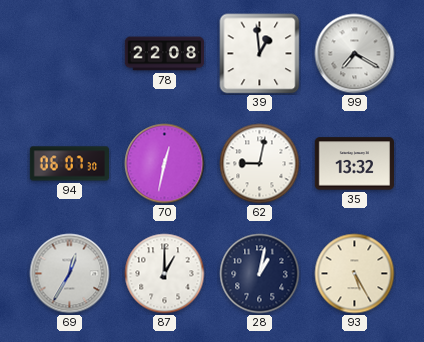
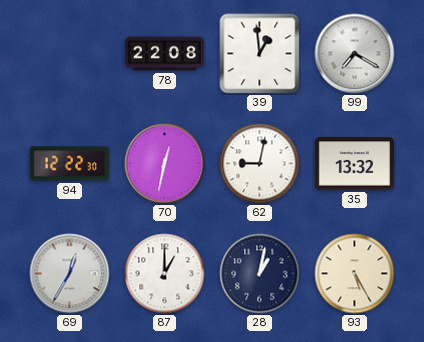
94: 06:07 -> 12:22 (70, 164)
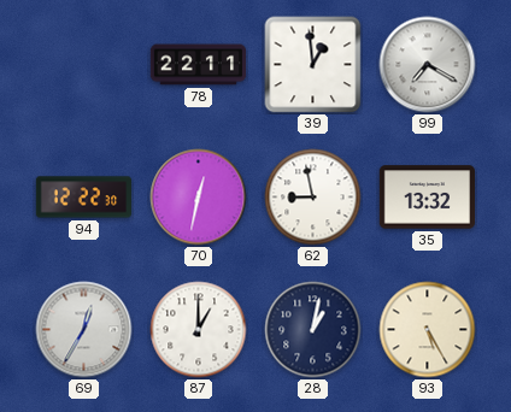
78: 22:08 -> 22:11 (199, 65)
62: 9:02 -> 8:58 (313, 198)
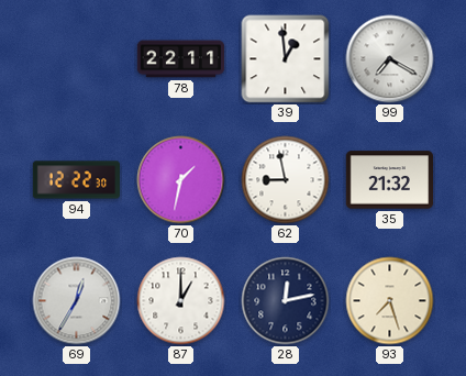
70: 12:32 -> 1:32 (181, 180)
35: 13:32 -> 21:32 (389, 180)
28: 1:02 -> 12:13 (286, 301)
93: 5:25 -> 7:27 (390, 301)
